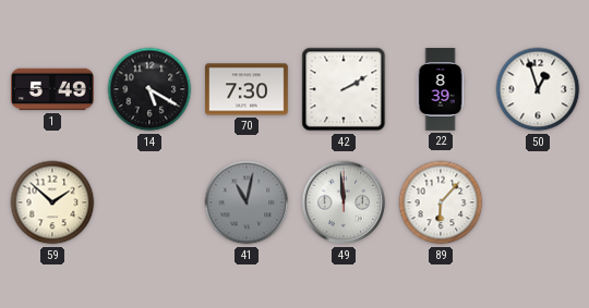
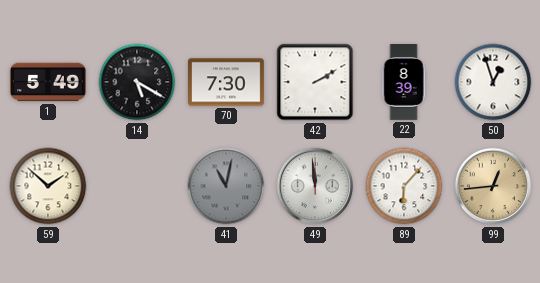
99: none -> 12:44 (493, 186)
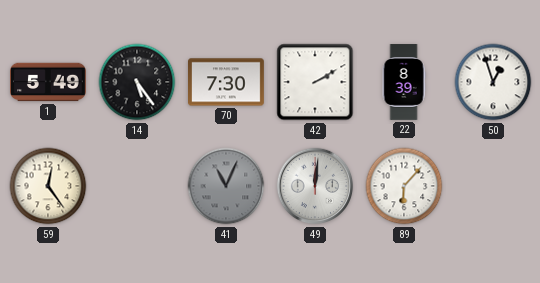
14: 5:20 -> 5:24 (137, 82)
59: 1:52 -> 12:24 (48, 186)
41: 11:02 -> 11:04 (226, 186)
49: 11:59 -> 12:01 (315, 186)
99: 12:44 -> none (493, 186)
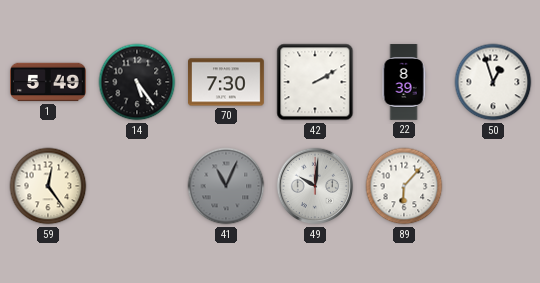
49: 12:01 -> 10:01 (315, 186)
